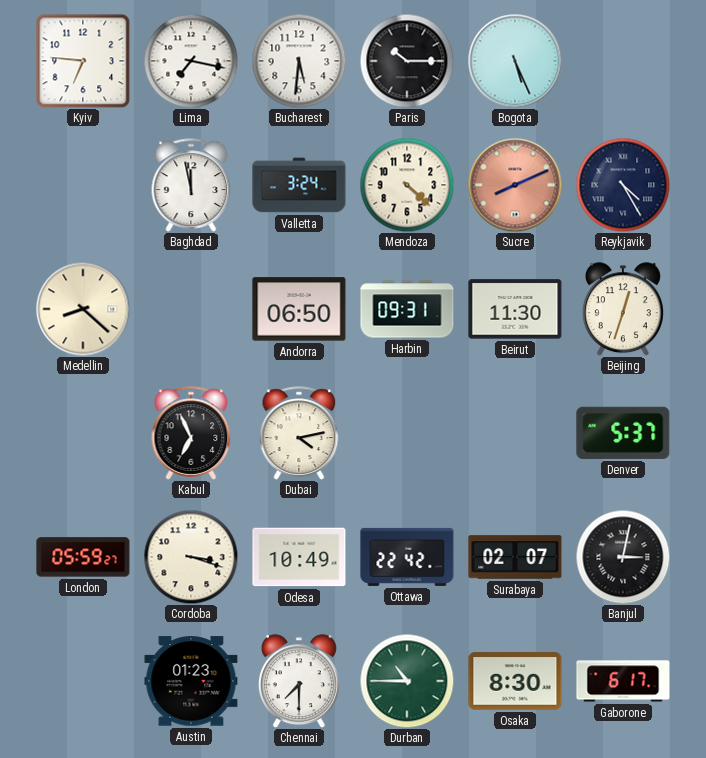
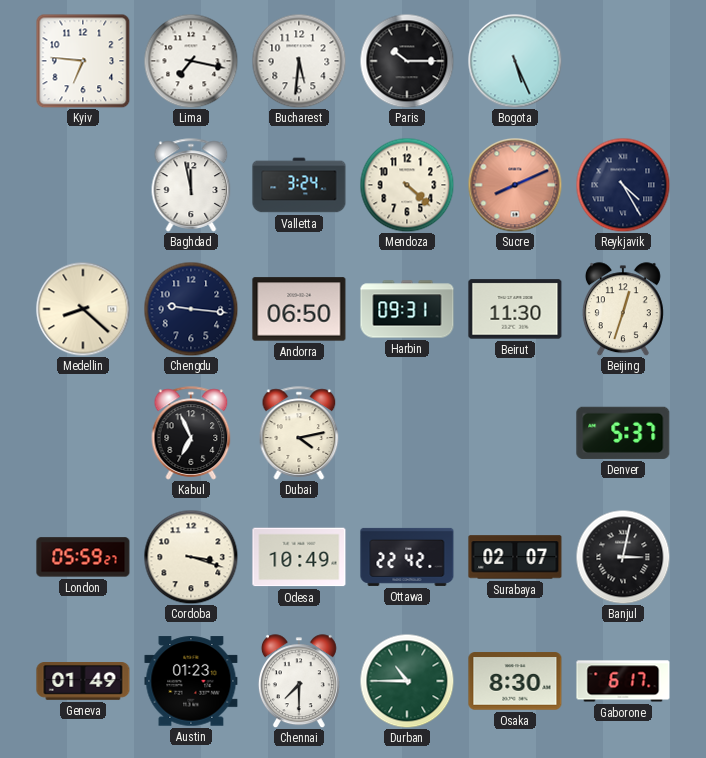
Chengdu: none -> 9:16 (191, 309)
Geneva: none -> 01:49 (83, 682)
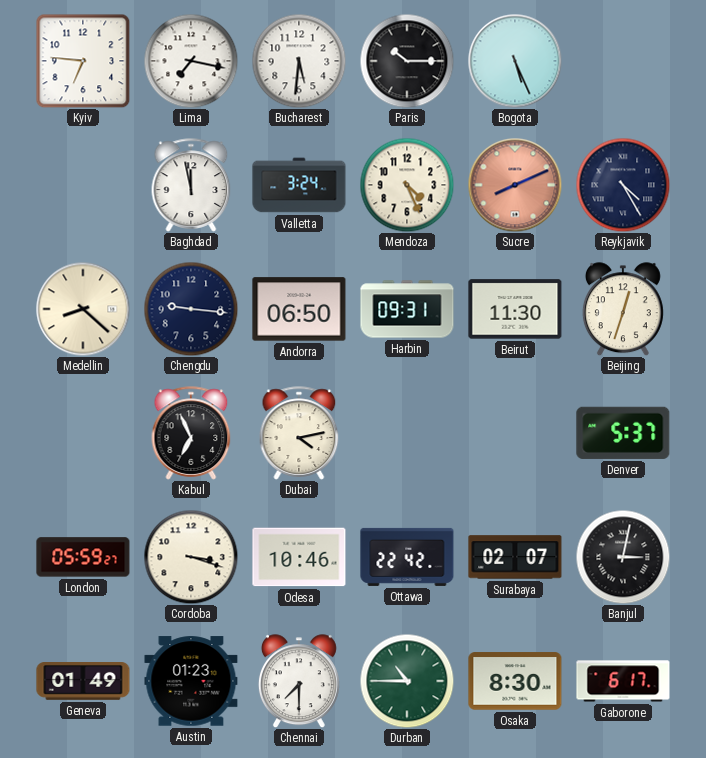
Mendoza: 4:22 -> 4:26 (407, 185)
Odesa: 10:49 -> 10:46 (299, 557)
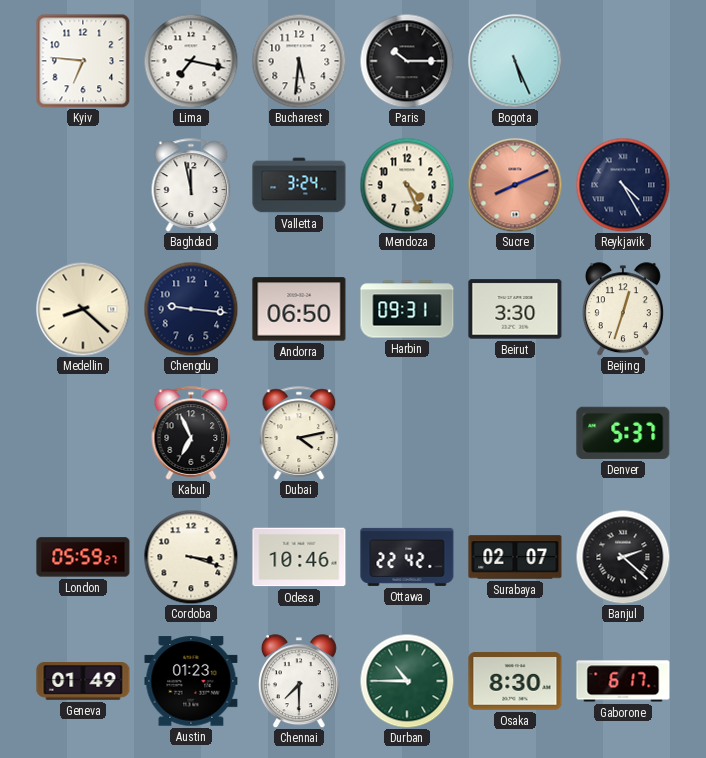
Beirut: 11:30 -> 3:30 (515, 309)
Banjul: 3:02 -> 2:22 (623, 557)
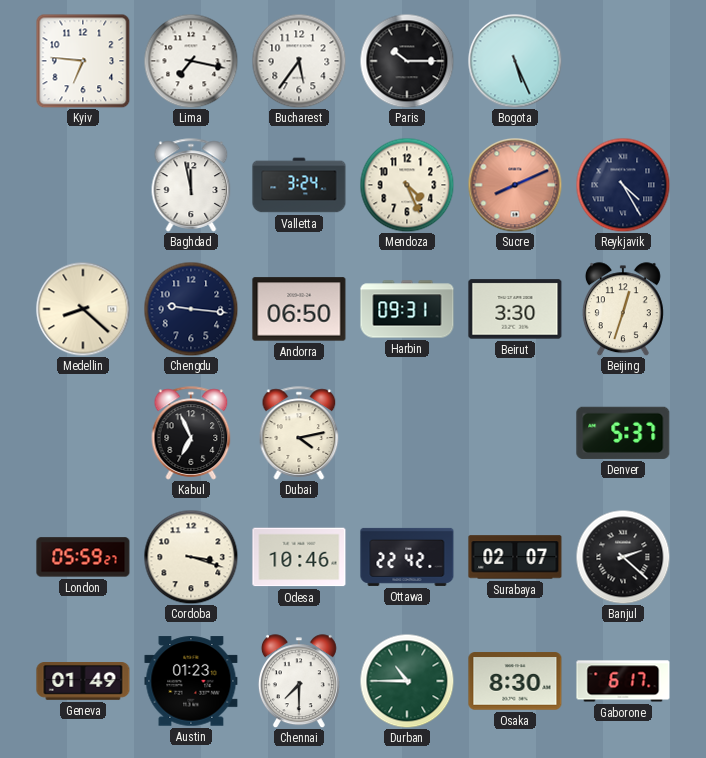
Bucharest: 5:31 -> 5:36 (299, 61)
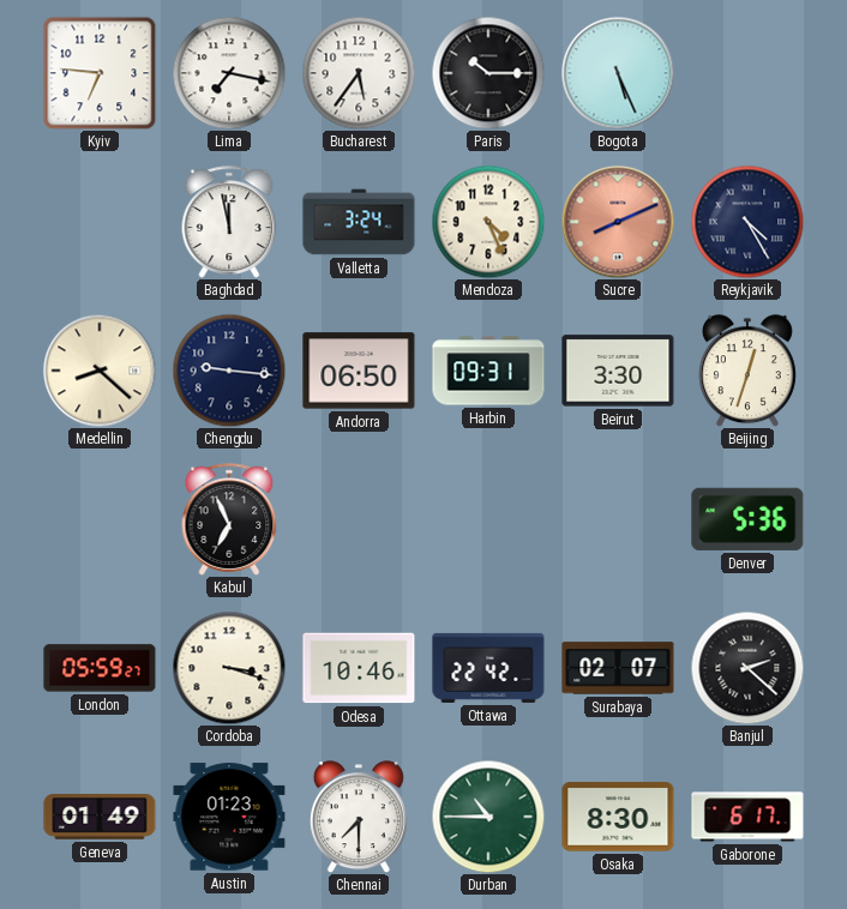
Dubai: 4:13 -> none (299, 433)
Denver: 5:37 -> 5:36 (747, 519)
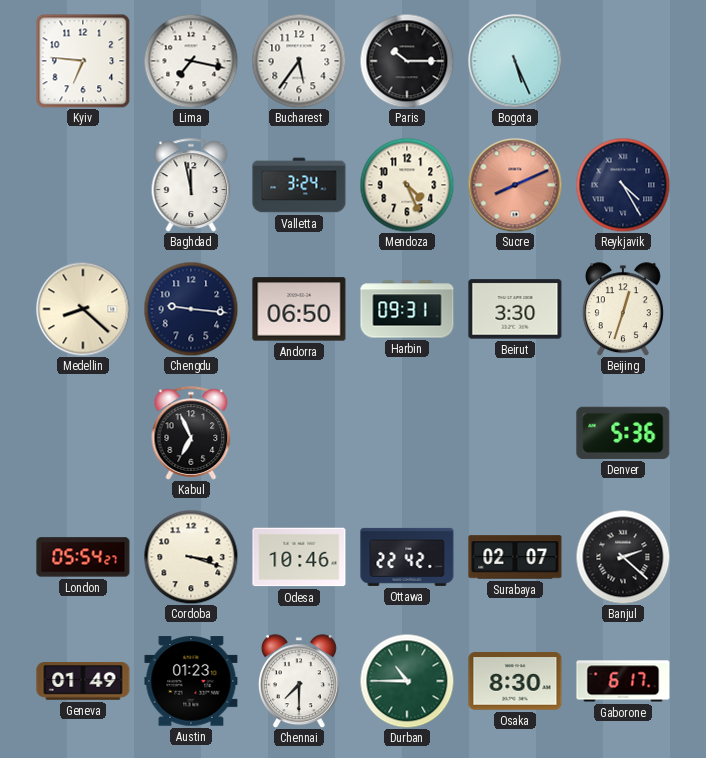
London: 05:59 -> 05:54 (83, 557)
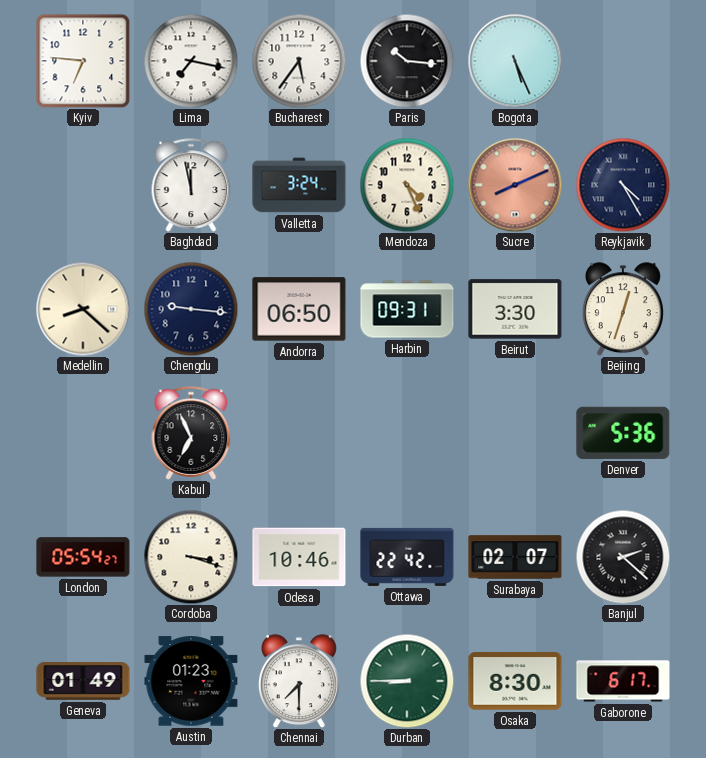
Paris: 10:15 -> 10:16 (407, 61)
Durban: 10:45 -> 8:45 (407, 681)
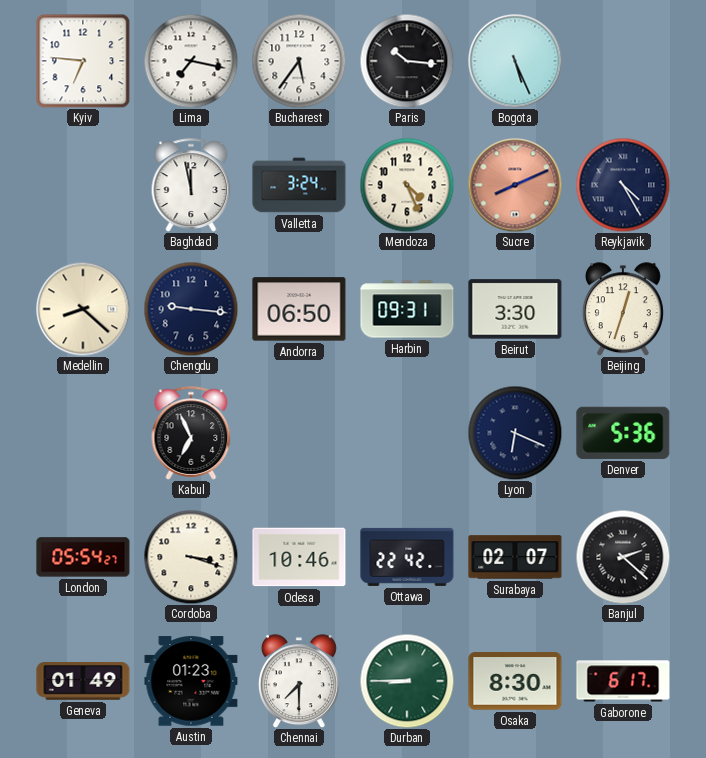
Lyon: none -> 6:19 (515, 433)
